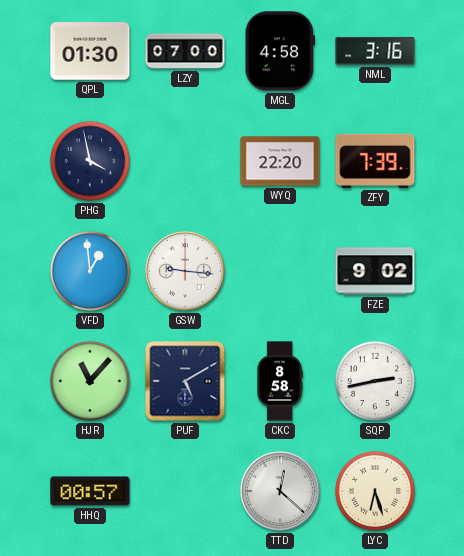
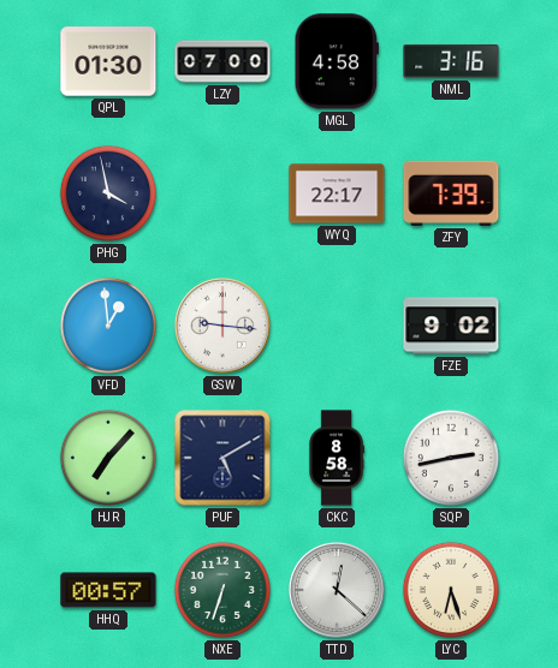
WYQ: 22:20 -> 22:17 (337, 193)
HJR: 11:07 -> 7:07 (108, 458)
NXE: none -> 6:33 (222, 590)
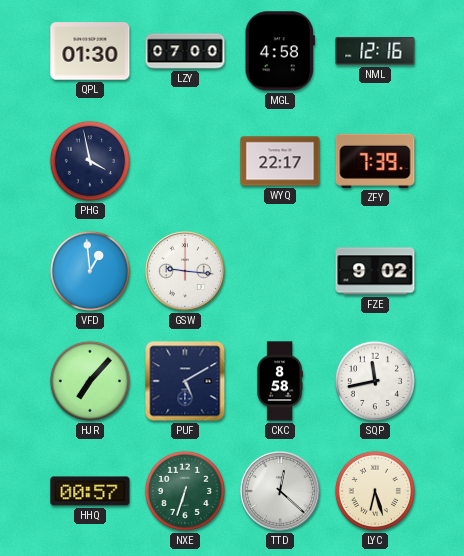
NML: 3:16 -> 12:16 (375, 51)
SQP: 2:43 -> 11:43 (375, 381)
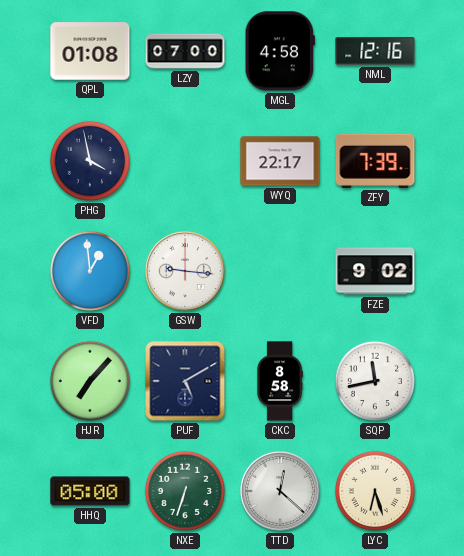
QPL: 01:30 -> 01:08 (90, 51)
HHQ: 00:57 -> 05:00 (90, 491)
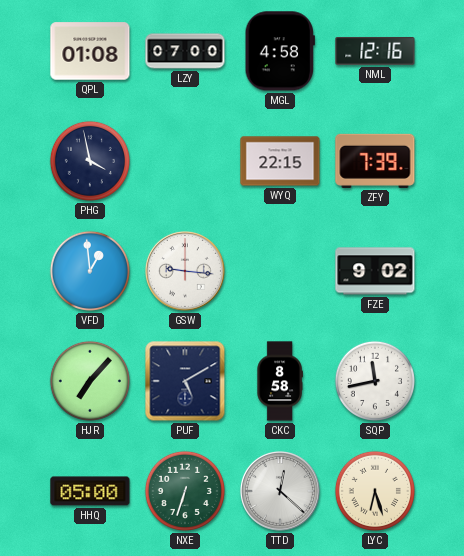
WYQ: 22:17 -> 22:15 (280, 161)
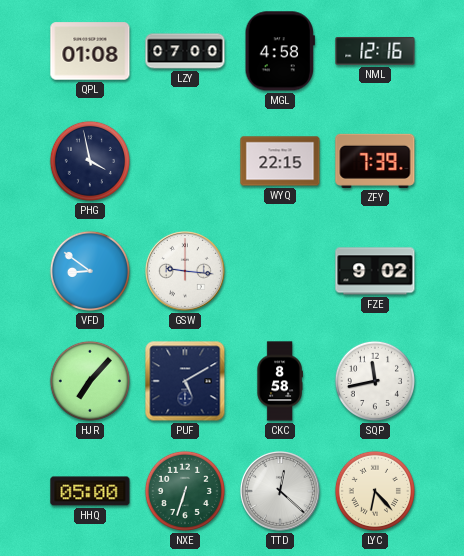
VFD: 12:59 -> 8:51 (90, 271)
LYC: 6:27 -> 6:23 (375, 491)
